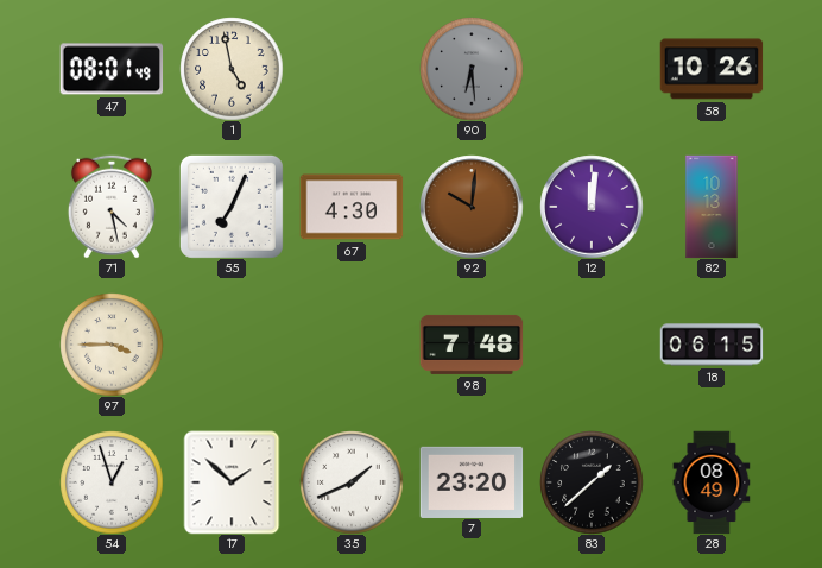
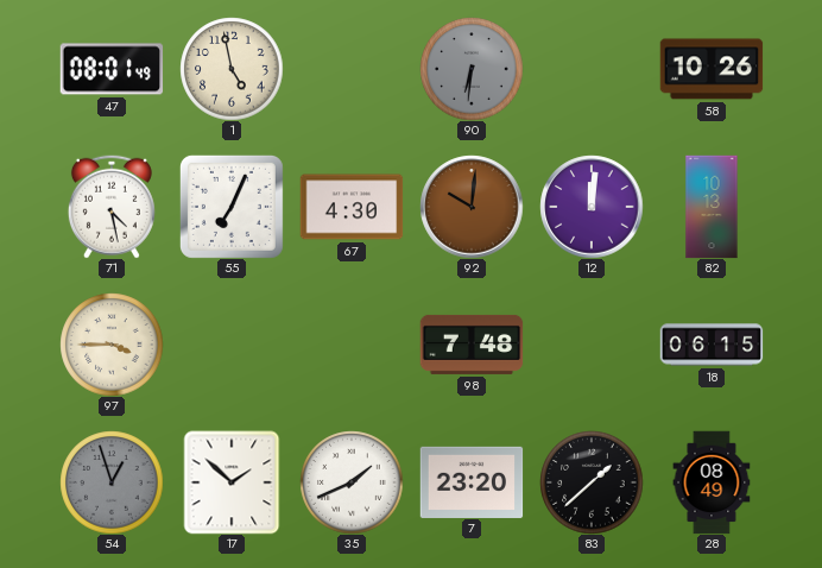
90: 6:29 -> 6:31 (472, 69)
54 dial: white -> grey (112, 482)
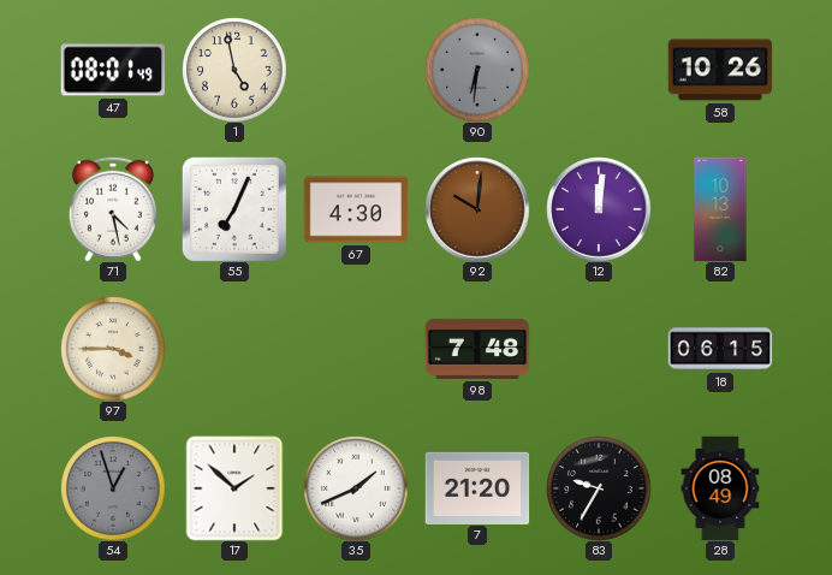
7: 23:20 -> 21:20 (477, 487)
83: 1:38 -> 9:35 (599, 488)
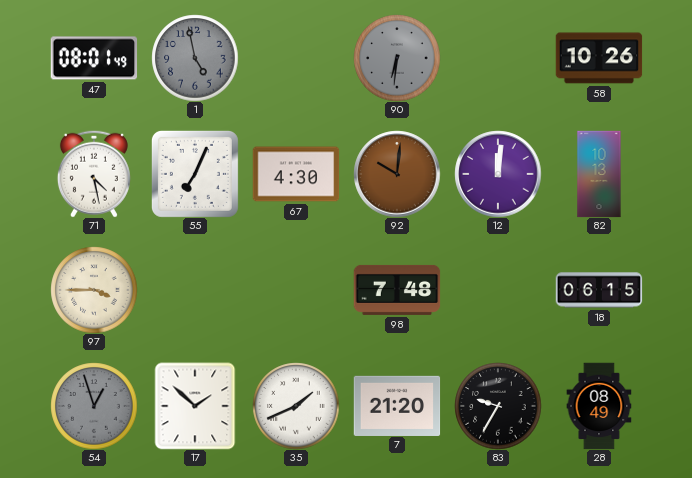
1 dial: cream -> grey (195, 58)
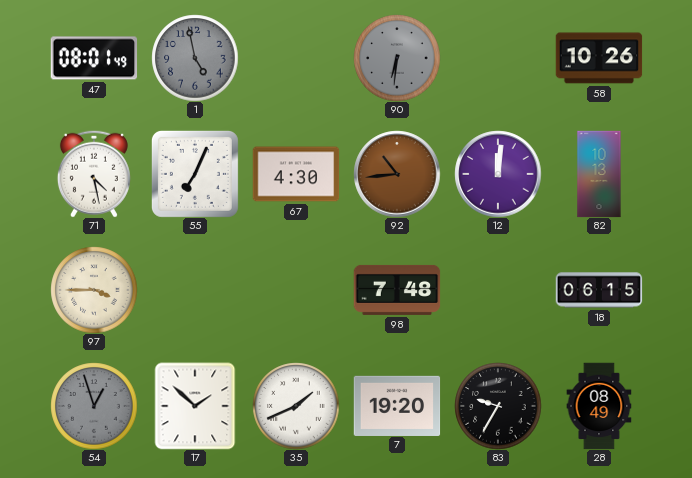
92: 10:01 -> 10:44 (397, 174)
7: 21:20 -> 19:20 (397, 405)
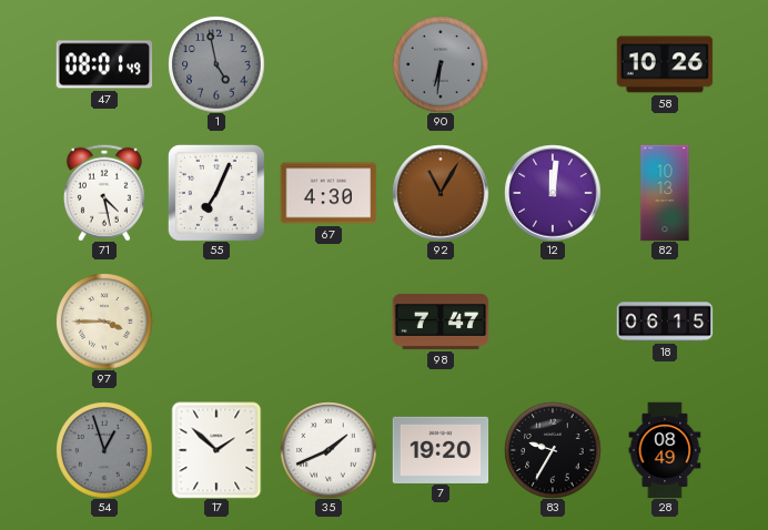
92: 10:44 -> 11:05 (441, 193)
98: 7:48 -> 7:47 (441, 322)
